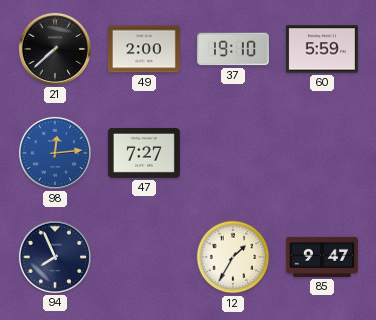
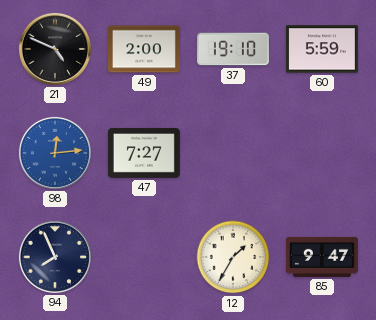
21: 7:38 -> 4:49 (55, 49)
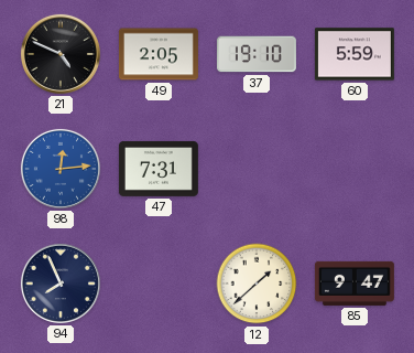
49: 2:00 -> 2:05 (159, 54)
47: 7:27 -> 7:31 (159, 169)
12: 1:35 -> 1:38 (257, 284)
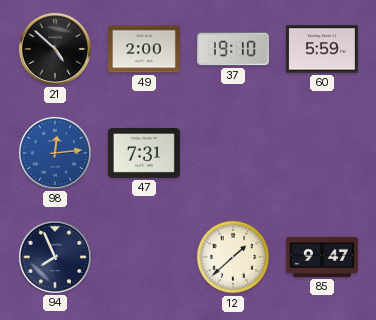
21: 4:49 -> 4:52 (55, 49)
49: 2:05 -> 2:00 (144, 49)
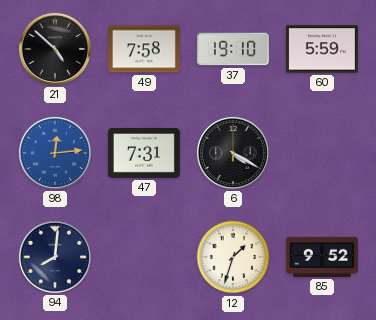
49: 2:00 -> 7:58 (144, 49)
6: none -> 4:20 (233, 153)
94: 7:56 -> 8:01 (55, 257)
12: 1:38 -> 1:33 (233, 257)
85: 9:47 -> 9:52 (322, 257)
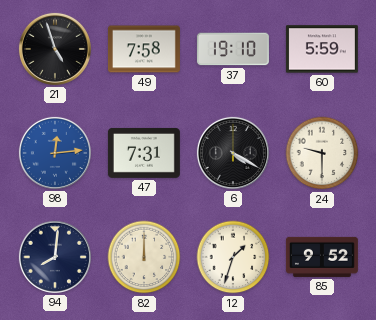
21: 4:52 -> 4:57 (55, 49)
24: none -> 9:30 (322, 153)
82: none -> 12:00 (144, 257)
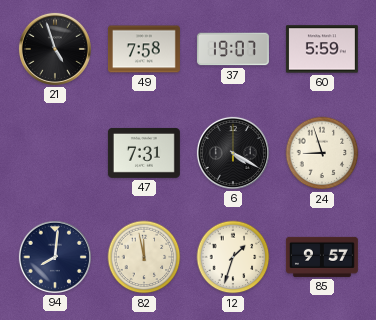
37: 19:10 -> 19:07 (233, 49)
98: 12:14 -> none (55, 153)
24: 9:30 -> 8:57 (322, 153)
82: 12:00 -> 11:58 (144, 257)
85: 9:52 -> 9:57 (322, 257)
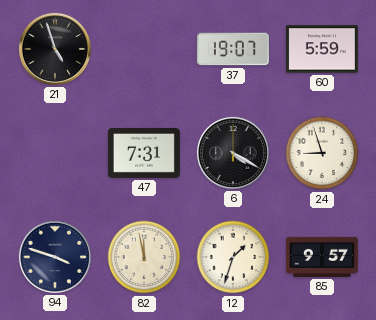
49: 7:58 -> none (144, 49)
94: 8:01 -> 3:48 (55, 257)
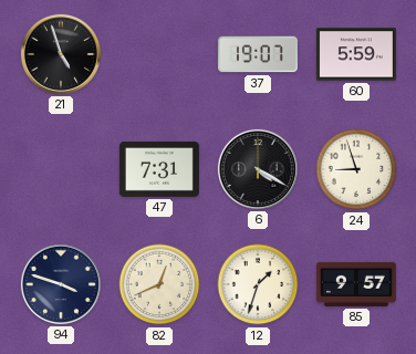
82: 11:58 -> 12:41 (159, 284)
